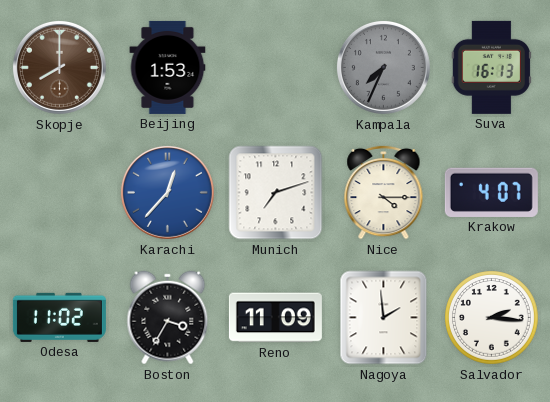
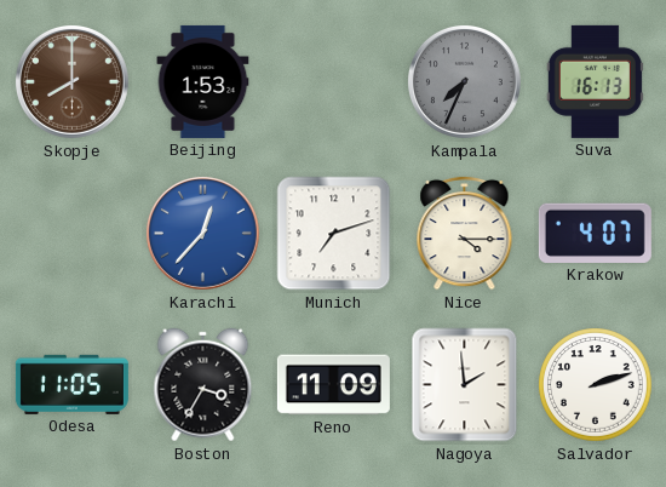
Odesa: 11:02 -> 11:05 (71, 384)
Salvador: 2:16 -> 2:12 (596, 385)
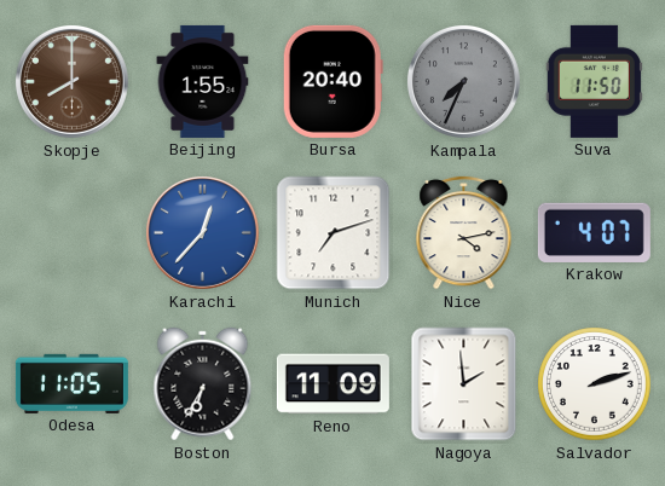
Beijing: 1:53 -> 1:55 (203, 81)
Bursa: none -> 20:40 (332, 81)
Suva: 16:13 -> 11:50 (594, 81)
Nice: 4:15 -> 4:13 (464, 232)
Boston: 3:35 -> 6:35 (203, 384)
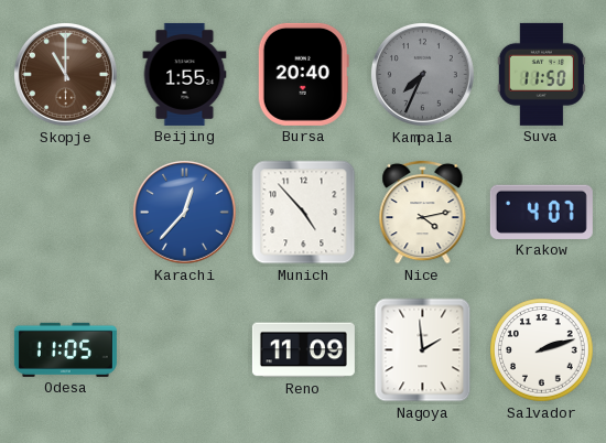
Skopje: 8:00 -> 11:00 (65, 74)
Munich: 7:12 -> 4:53 (304, 213)
Boston: 6:35 -> none (203, 384)
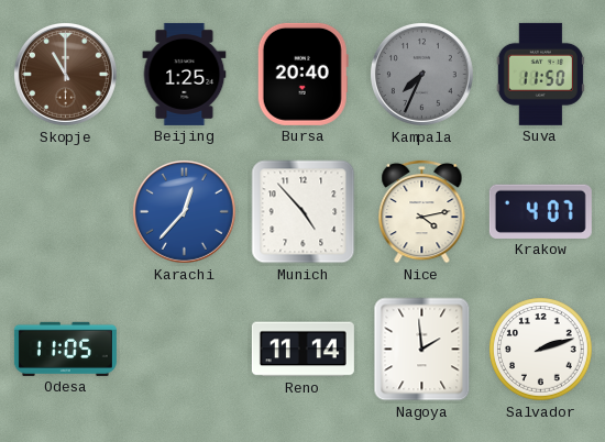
Beijing: 1:55 -> 1:25 (185, 74)
Reno: 11:09 -> 11:14 (302, 350)
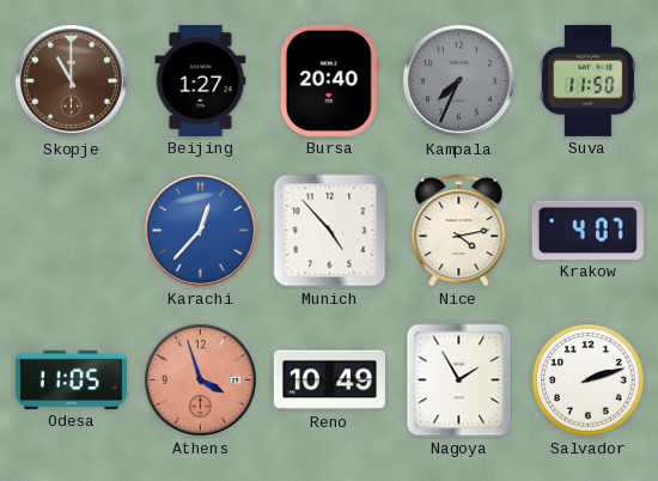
Beijing: 1:25 -> 1:27 (201, 80)
Athens: none -> 3:57 (200, 379)
Reno: 11:14 -> 10:49 (329, 380)
Nagoya: 1:59 -> 1:55 (459, 380)
